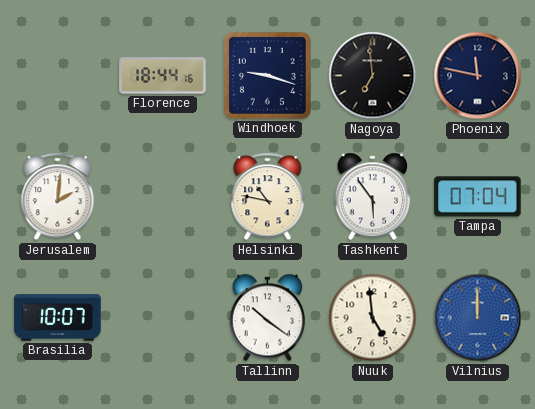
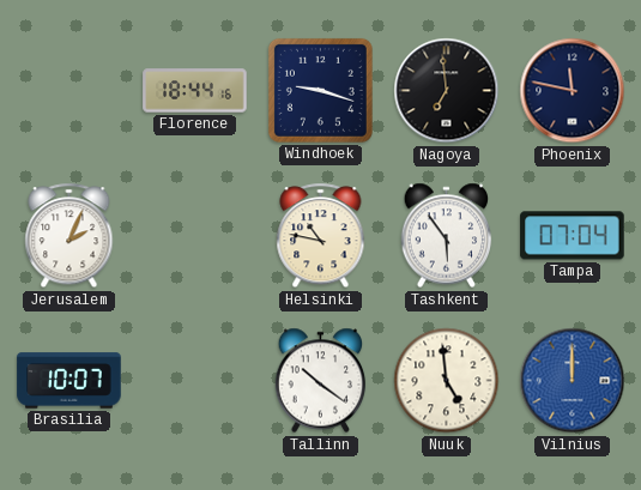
Jerusalem: 2:01 -> 2:04 (69, 236)
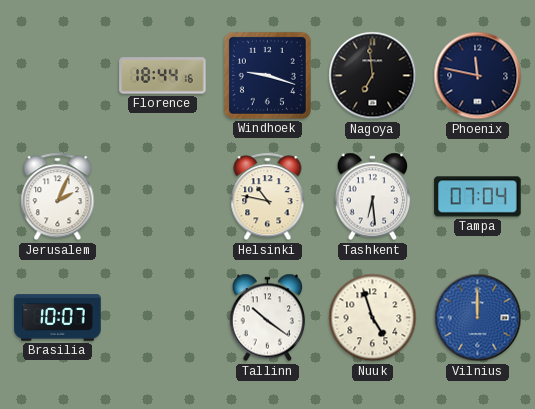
Tashkent: 5:54 -> 6:29 (373, 197)
Nuuk: 4:59 -> 4:57 (373, 318)
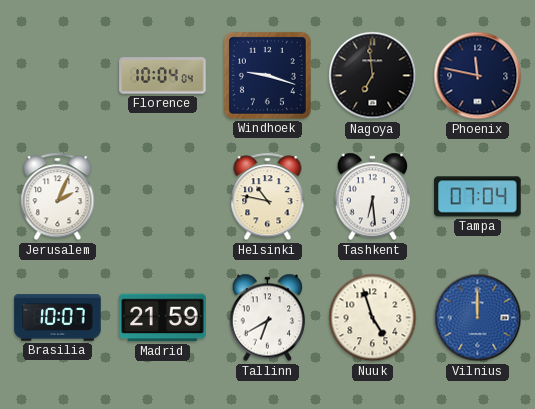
Florence: 18:44 -> 10:04 (163, 76)
Madrid: none -> 21:59 (163, 318)
Tallinn: 10:21 -> 6:40 (268, 318)
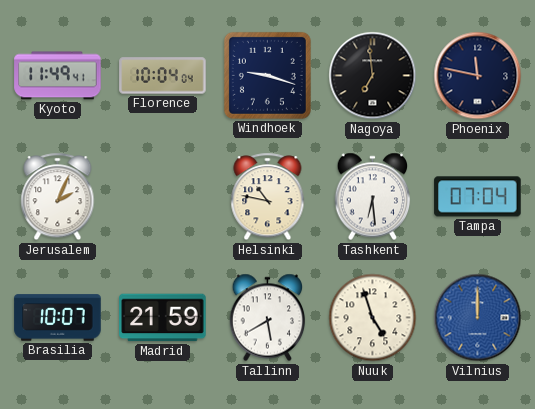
Kyoto: none -> 11:49 (58, 76)
Tallinn: 6:40 -> 5:40 (268, 318)
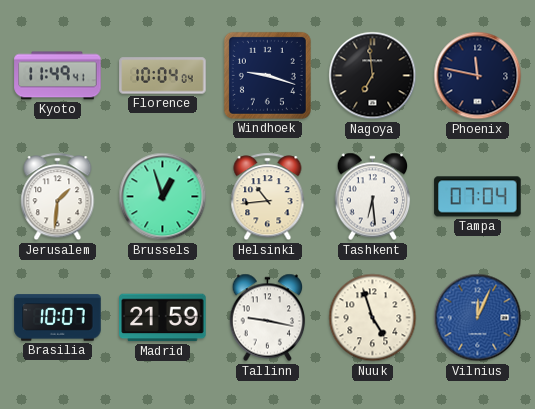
Jerusalem: 2:04 -> 1:31 (58, 197)
Brussels: none -> 12:57 (163, 197)
Helsinki: 10:47 -> 10:44 (268, 197)
Tallinn: 5:40 -> 9:17 (268, 318)
Vilnius: 12:00 -> 12:04 (478, 318)
